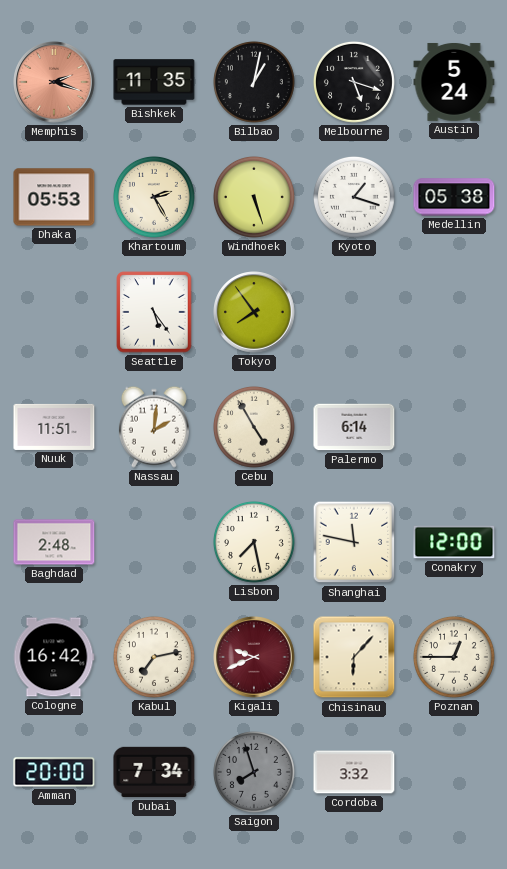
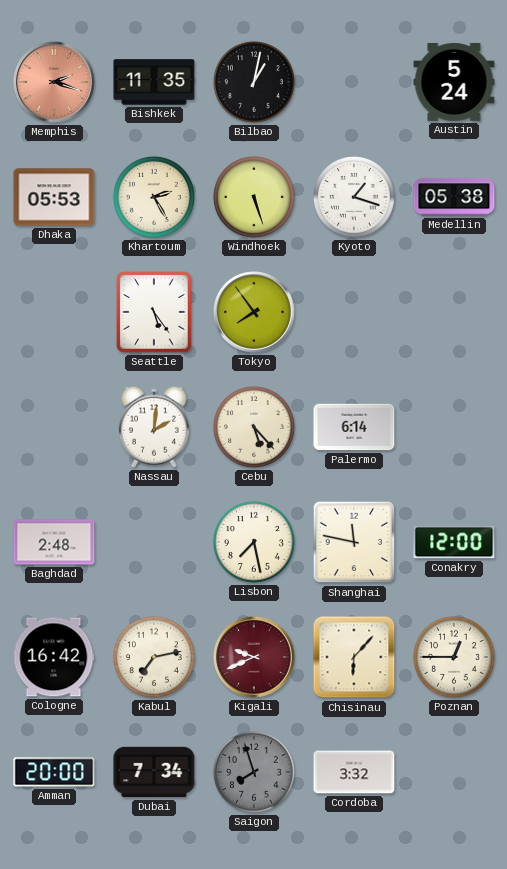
Melbourne: 5:18 -> none (354, 82)
Nuuk: 11:51 -> none (54, 427)
Cebu: 4:55 -> 5:23 (254, 427)
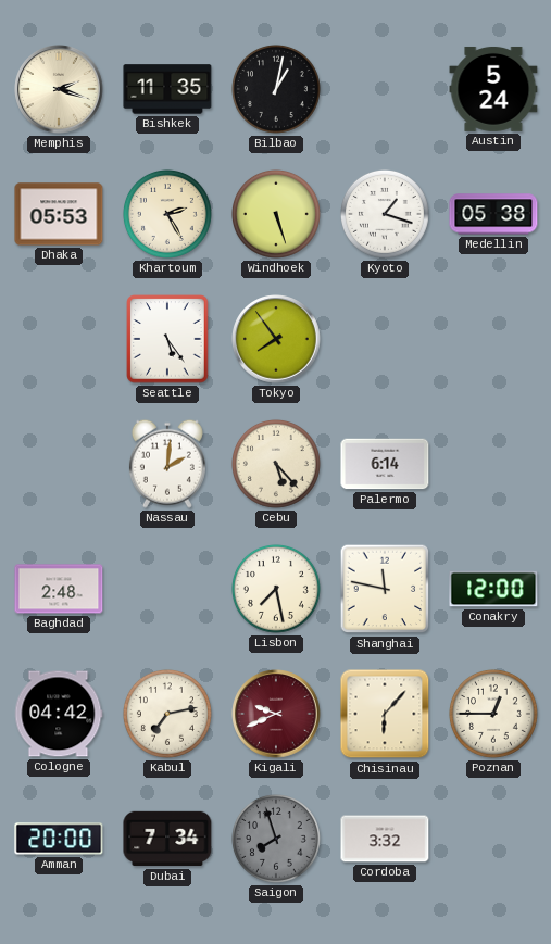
Memphis dial: salmon -> cream (59, 89)
Cologne: 16:42 -> 04:42 (59, 714)
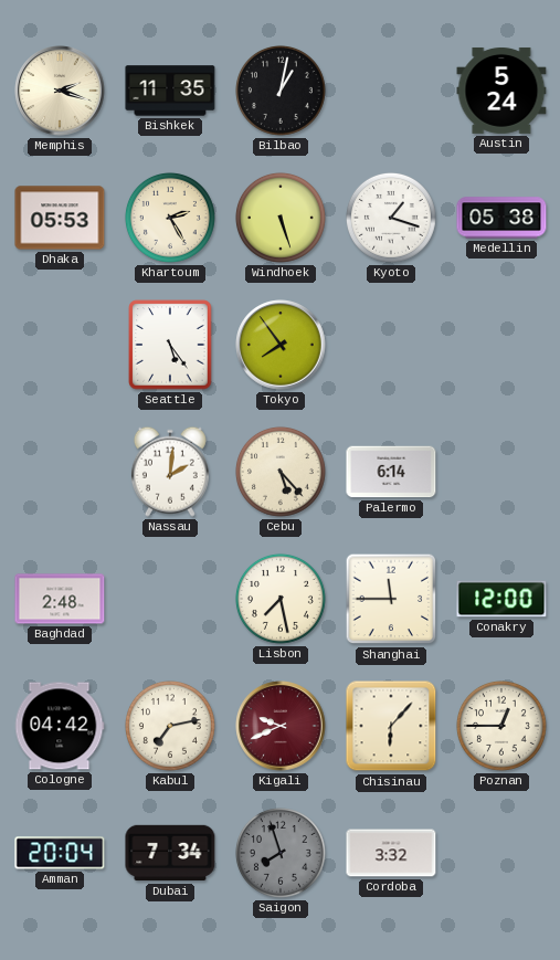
Shanghai: 11:47 -> 11:45 (391, 599)
Amman: 20:00 -> 20:04 (60, 853)
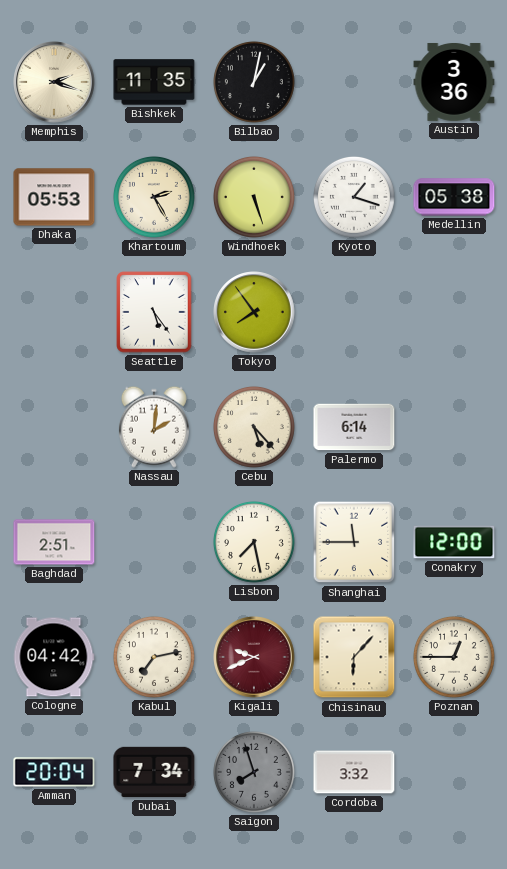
Austin: 5:24 -> 3:36 (454, 82)
Baghdad: 2:48 -> 2:51 (54, 542)
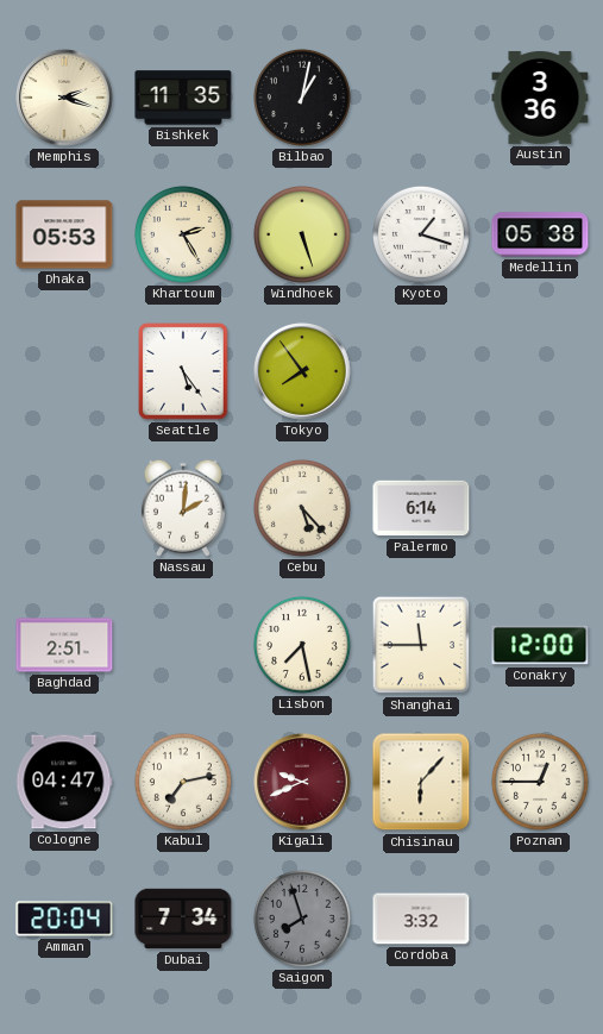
Cologne: 04:42 -> 04:47 (64, 782)
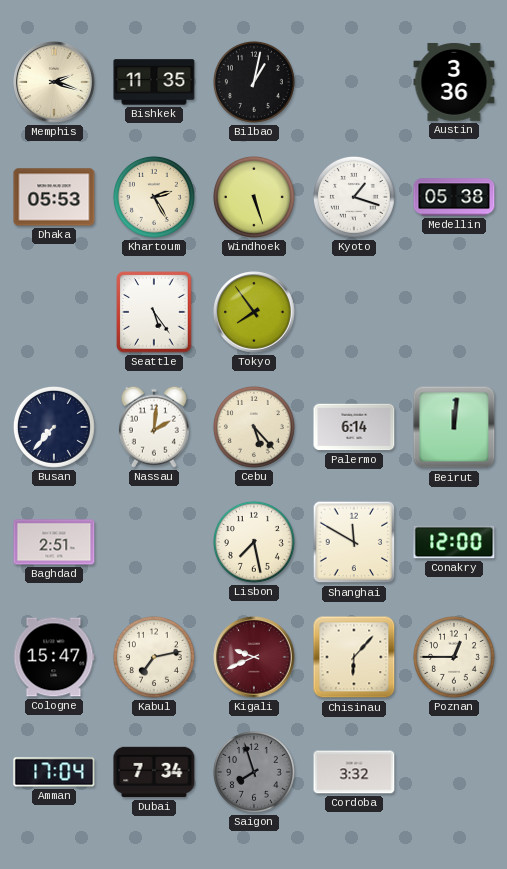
Busan: none -> 7:37 (54, 427)
Beirut: none -> 12:01 (454, 427)
Shanghai: 11:45 -> 11:50 (354, 542)
Cologne: 04:47 -> 15:47 (54, 657)
Amman: 20:04 -> 17:04 (54, 772)
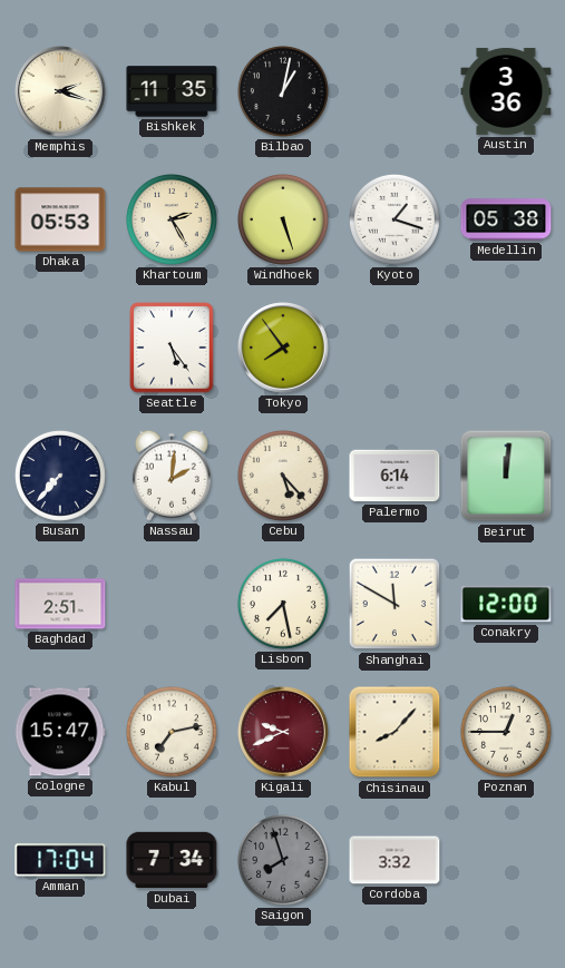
Chisinau: 6:07 -> 8:07 (394, 732)
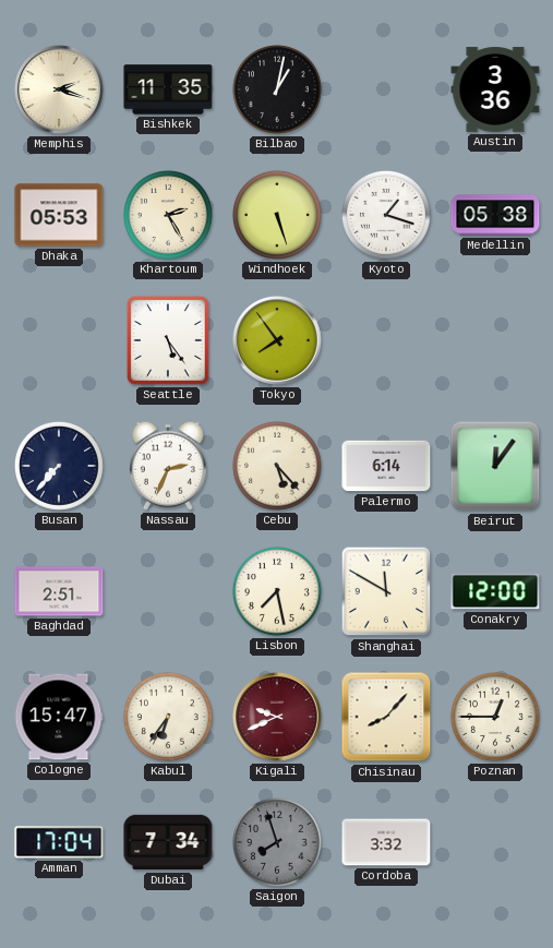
Nassau: 2:01 -> 2:34 (168, 466)
Beirut: 12:01 -> 12:06 (495, 466)
Kabul: 7:13 -> 6:36 (168, 717)
